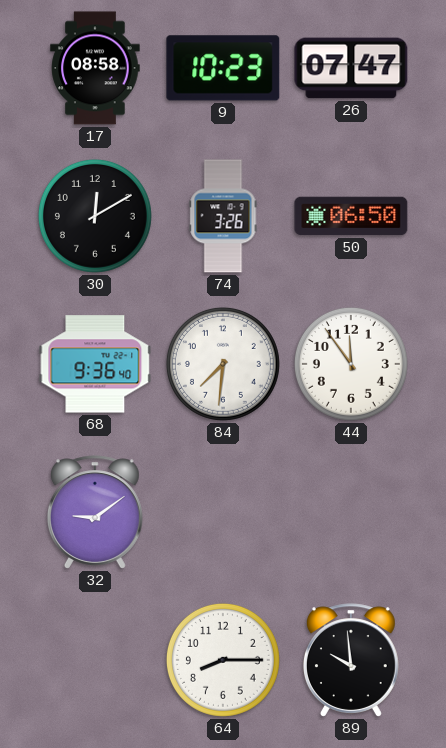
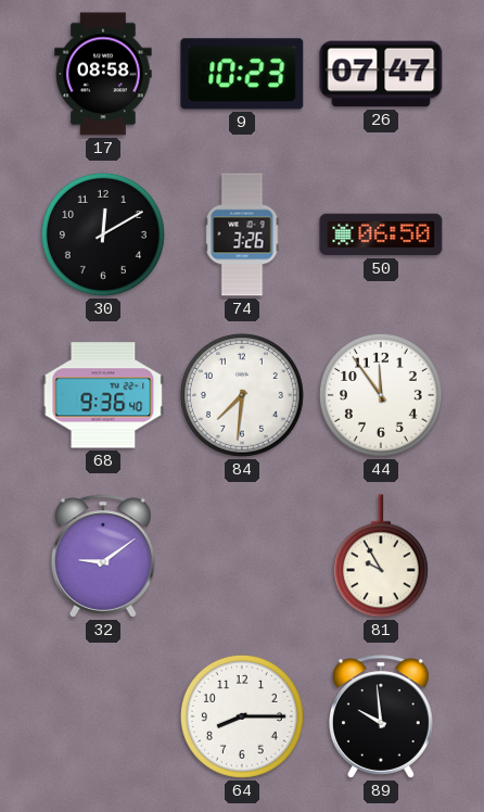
81: none -> 9:55 (381, 556)
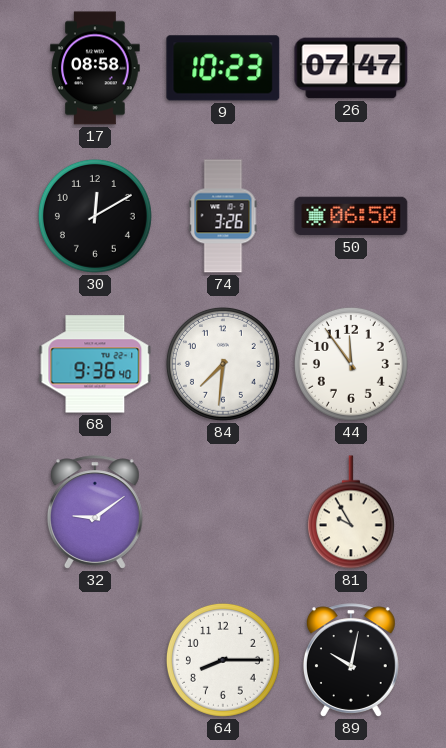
89: 9:59 -> 10:02 (351, 660)
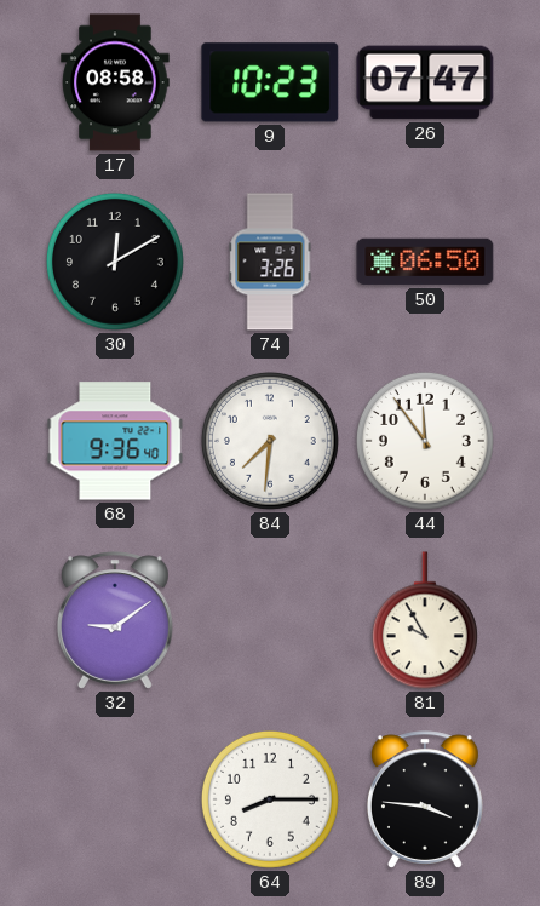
89: 10:02 -> 3:46 (425, 799)
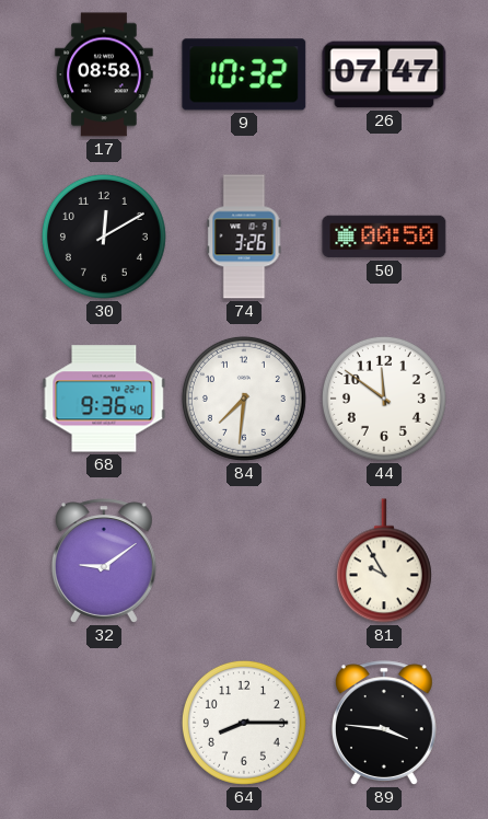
9: 10:23 -> 10:32 (244, 74)
50: 06:50 -> 00:50 (384, 237)
44: 11:54 -> 11:51 (384, 399)
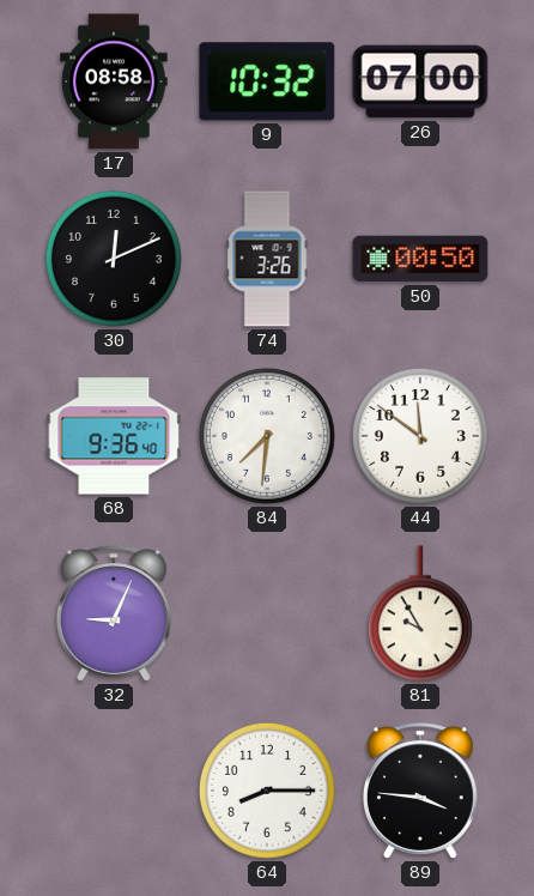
26: 07:47 -> 07:00 (420, 81)
30: 12:10 -> 12:11 (114, 259)
32: 9:09 -> 9:04 (114, 613)
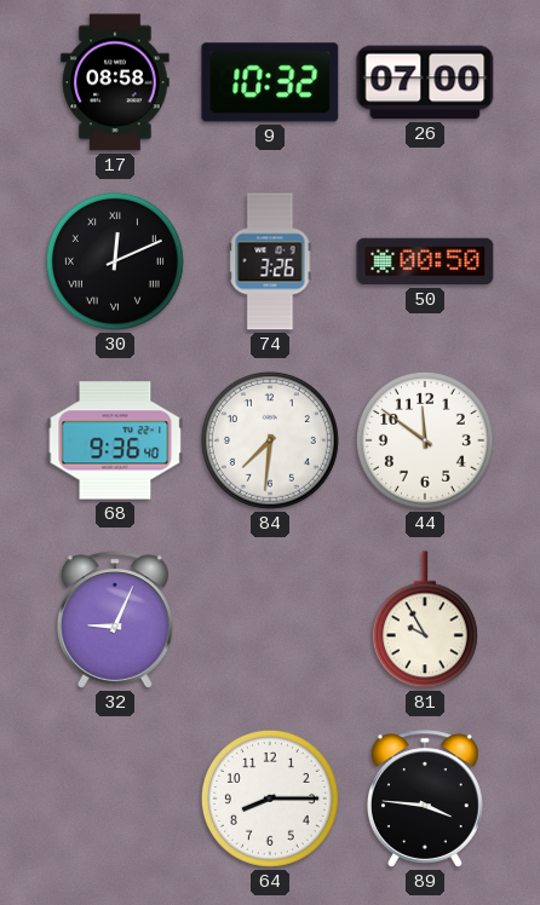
30 numerals: Arabic -> Roman (115, 261)
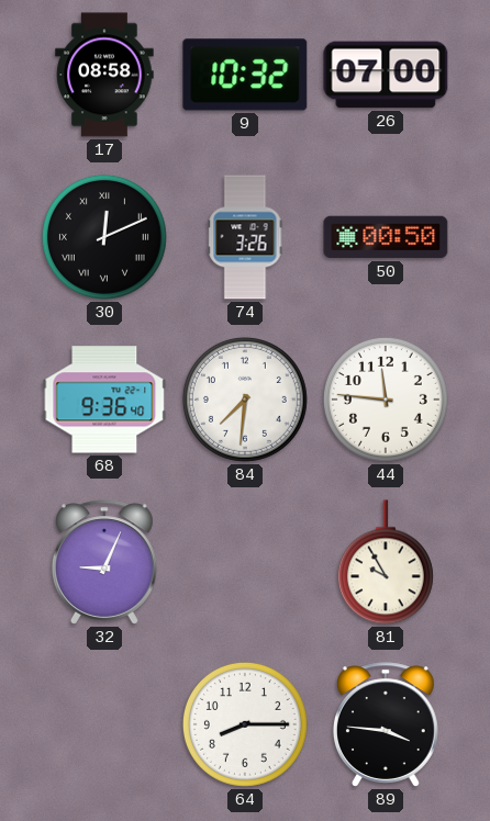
44: 11:51 -> 11:46 (386, 400)
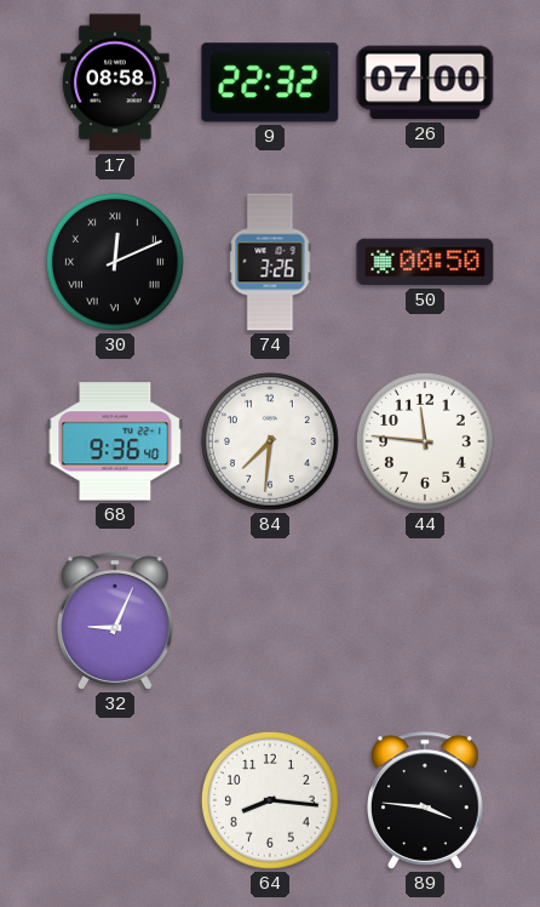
9: 10:32 -> 22:32 (270, 82)
81: 9:55 -> none (386, 562)
64: 8:15 -> 8:16 (270, 800)
